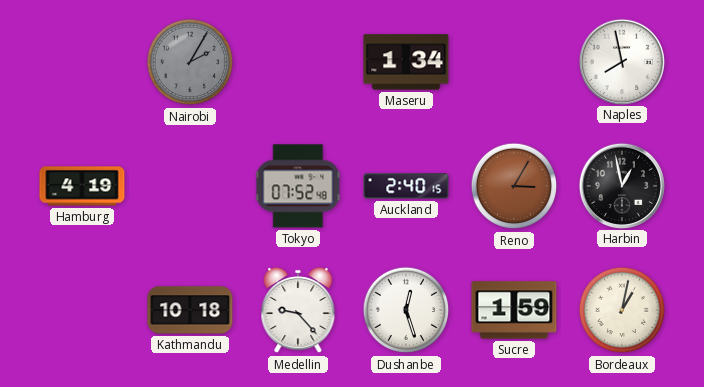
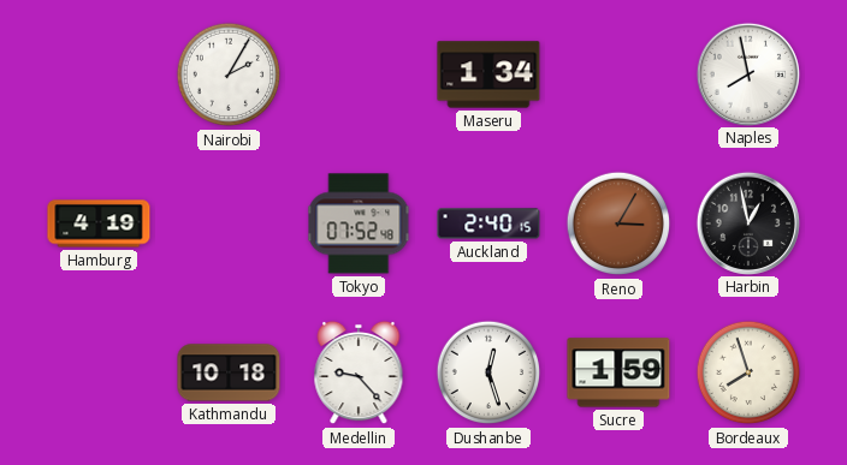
Nairobi dial: grey -> white (229, 74)
Bordeaux: 1:02 -> 7:57 (748, 372)
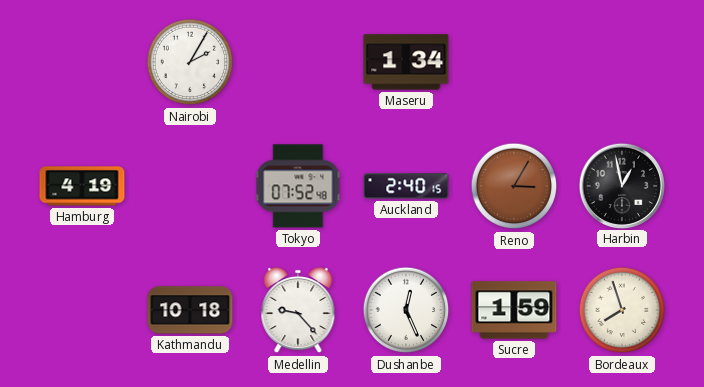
Naples: 7:58 -> none (747, 73)
Dushanbe: 12:27 -> 12:26 (406, 310)
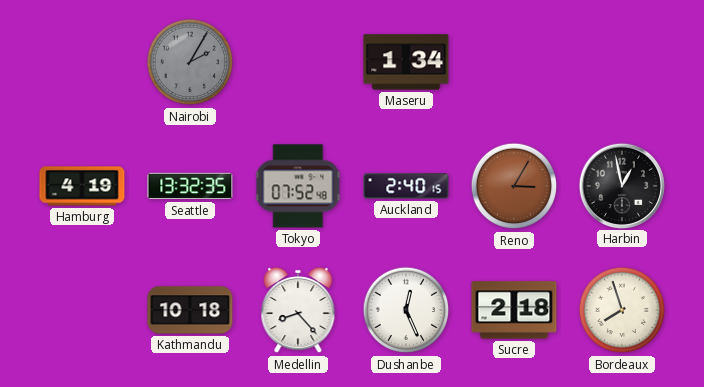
Nairobi dial: white -> grey (190, 62)
Seattle: none -> 13:32 (190, 186)
Medellin: 9:23 -> 8:23 (298, 310)
Sucre: 1:59 -> 2:18 (514, 310)
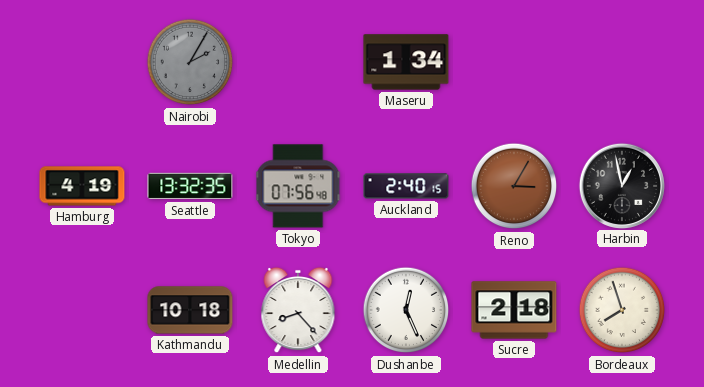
Tokyo: 07:52 -> 07:56 (298, 186)
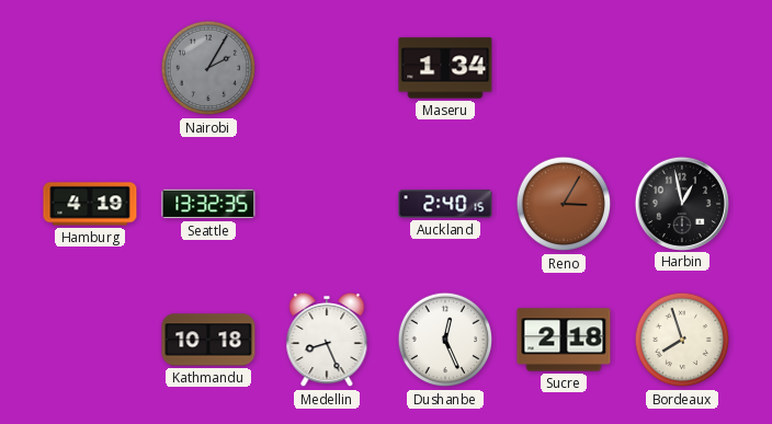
Tokyo: 07:56 -> none (298, 186)
Medellin: 8:23 -> 8:26 (327, 340)
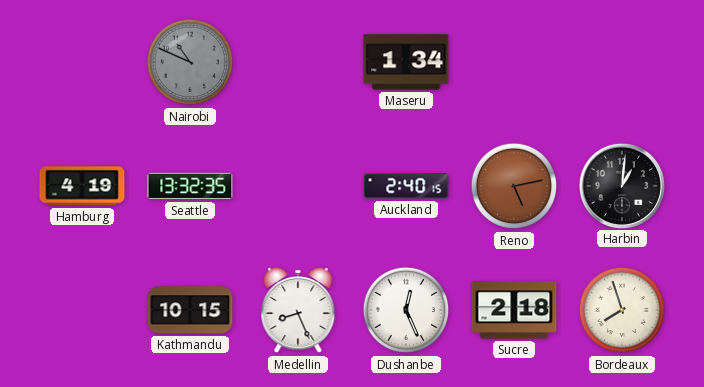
Nairobi: 2:05 -> 10:49 (190, 62)
Reno: 3:05 -> 5:13 (514, 186)
Harbin: 12:58 -> 1:01 (621, 185)
Kathmandu: 10:18 -> 10:15 (190, 310)
